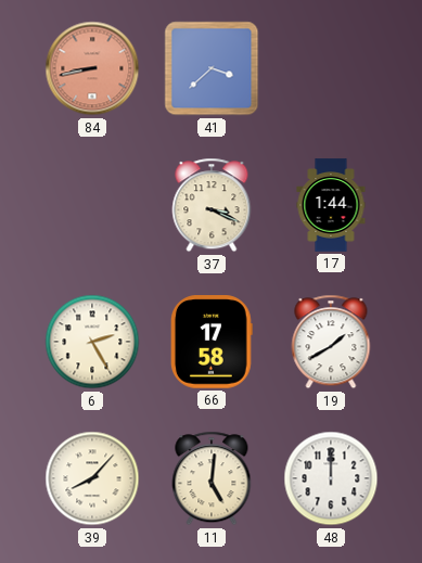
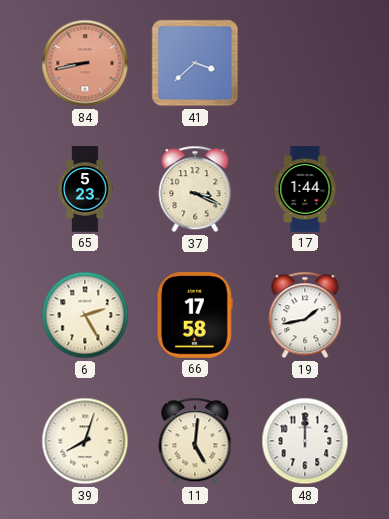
65: none -> 5:23 (85, 189)
19: 1:40 -> 1:43 (305, 315)
39: 8:07 -> 8:03 (85, 441)
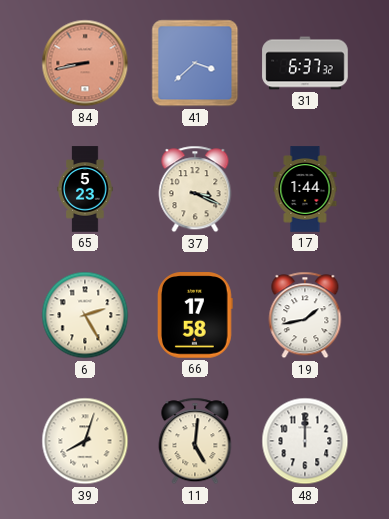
31: none -> 6:37 (305, 63)
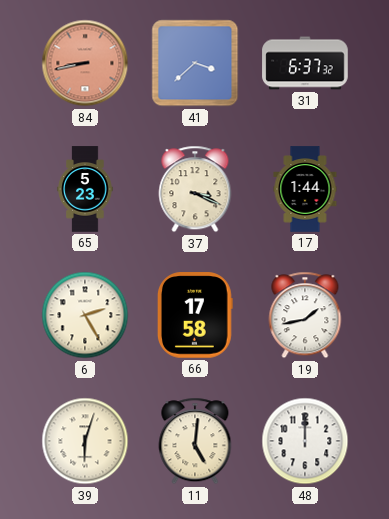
39: 8:03 -> 6:03 (85, 441)
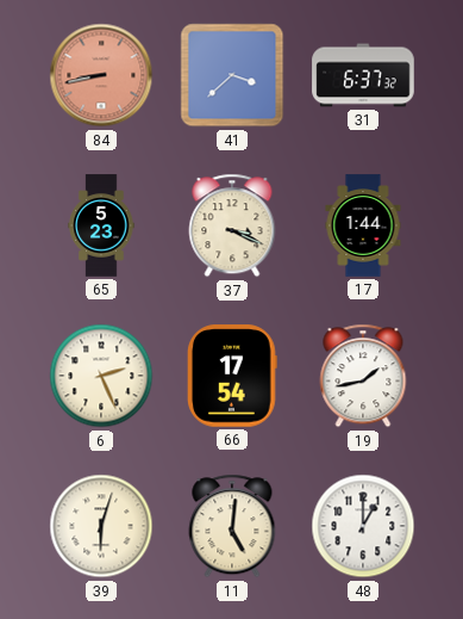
6: 2:25 -> 2:26 (101, 376)
66: 17:58 -> 17:54 (232, 376)
48: 12:00 -> 1:00 (363, 526)
